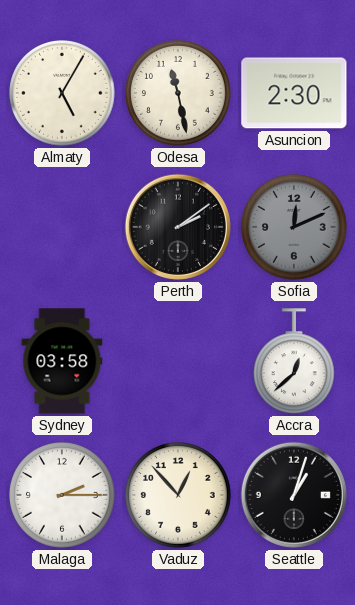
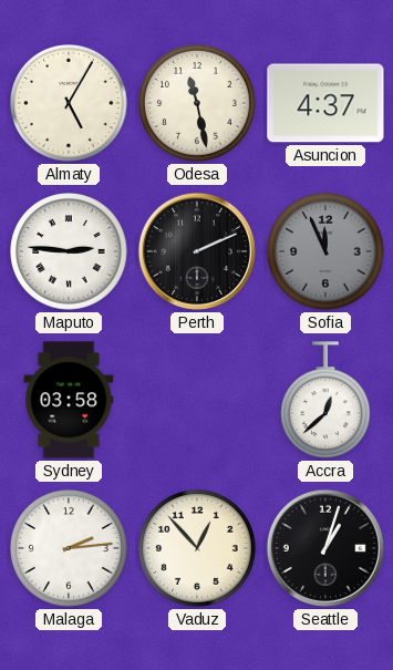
Asuncion: 2:30 -> 4:37 (325, 103)
Maputo: none -> 2:46 (70, 252)
Perth: 2:09 -> 2:11 (197, 251)
Sofia: 12:11 -> 11:56 (327, 252)
Malaga: 2:15 -> 2:14 (70, 549)
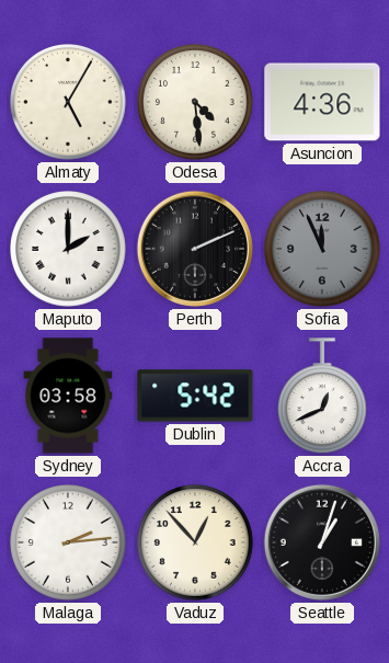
Odesa: 11:28 -> 4:29 (196, 103)
Asuncion: 4:37 -> 4:36 (322, 102)
Maputo: 2:46 -> 2:00 (69, 250)
Dublin: none -> 5:42 (195, 396)
Accra: 12:38 -> 12:41 (322, 397)
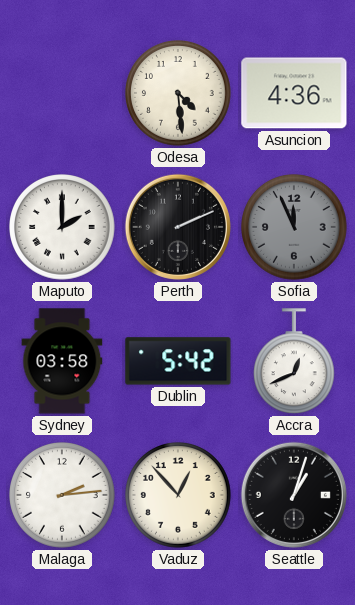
Almaty: 5:05 -> none (69, 103)
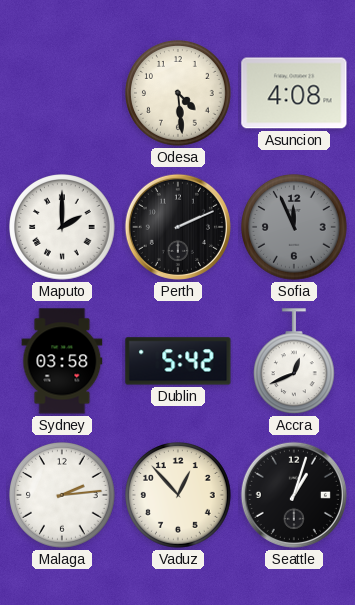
Asuncion: 4:36 -> 4:08 (294, 93)
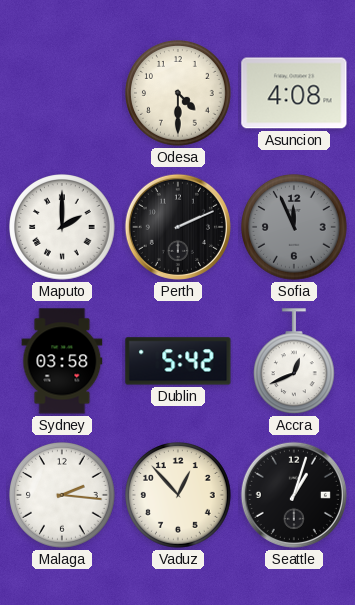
Odesa: 4:29 -> 4:30 (179, 94)
Malaga: 2:14 -> 2:16 (63, 496)
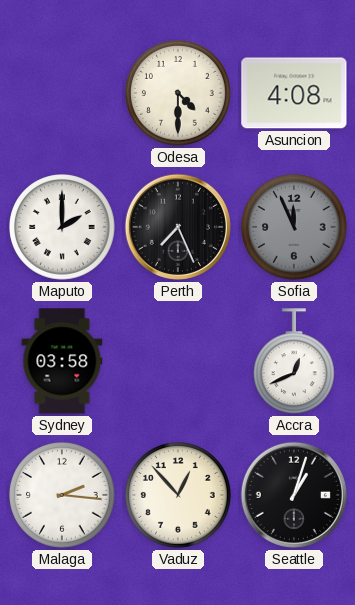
Perth: 2:11 -> 7:26 (178, 227)
Dublin: 5:42 -> none (178, 361)
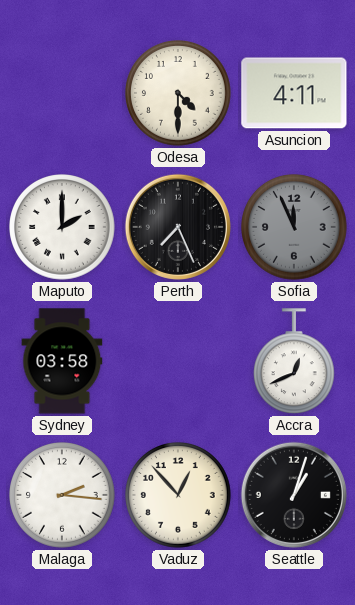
Asuncion: 4:08 -> 4:11 (294, 93)
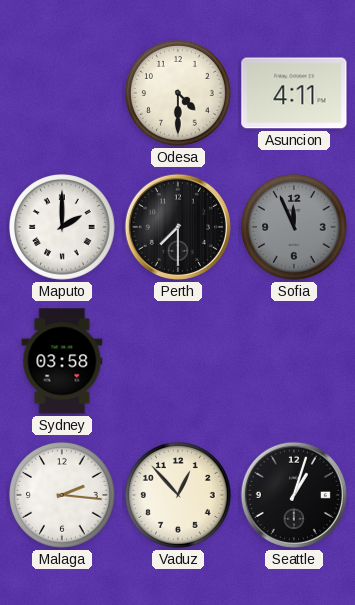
Perth: 7:26 -> 7:30 (178, 227)
Accra: 12:41 -> none (294, 362)
